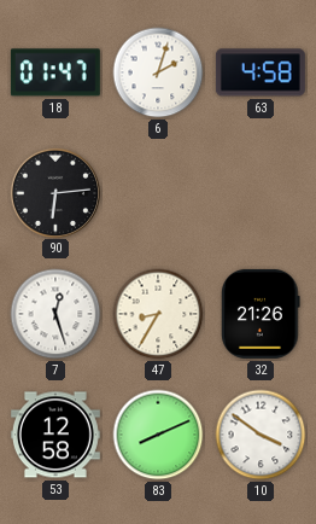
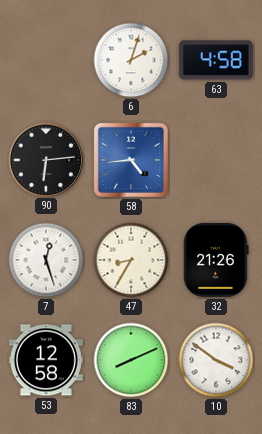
18: 01:47 -> none (55, 72)
58: none -> 4:44 (131, 160)
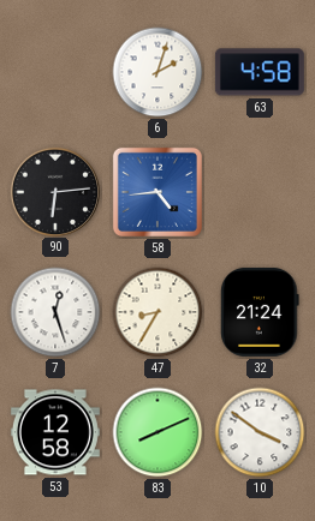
32: 21:26 -> 21:24 (260, 312)
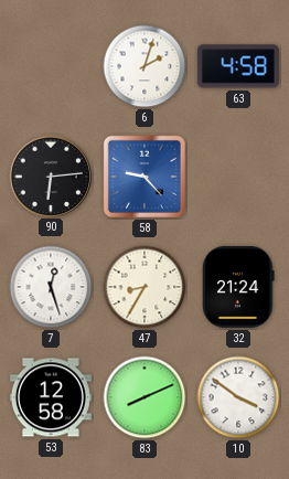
58: 4:44 -> 9:23 (144, 177)
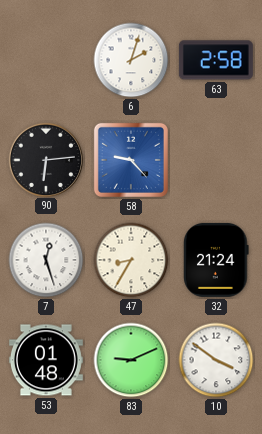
63: 4:58 -> 2:58 (216, 60)
53: 12:58 -> 01:48 (46, 360)
83: 8:11 -> 9:11 (131, 360)
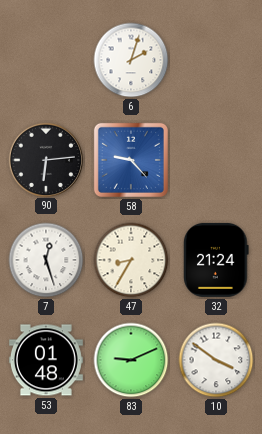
63: 2:58 -> none (216, 60)
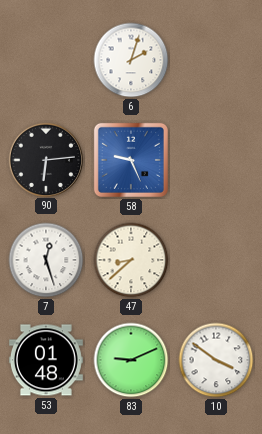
58: 9:23 -> 9:26 (131, 160)
47: 8:35 -> 8:38 (131, 260)
32: 21:24 -> none (216, 260)
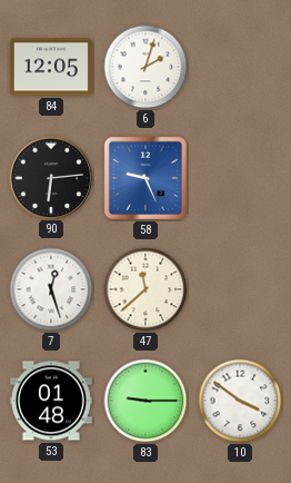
84: none -> 12:05 (51, 67)
47: 8:38 -> 11:38 (145, 289)
83: 9:11 -> 9:15 (145, 401)
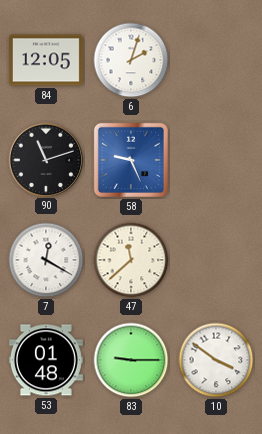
90: 6:14 -> 11:12 (45, 159)
7: 12:27 -> 12:20 (46, 260)
